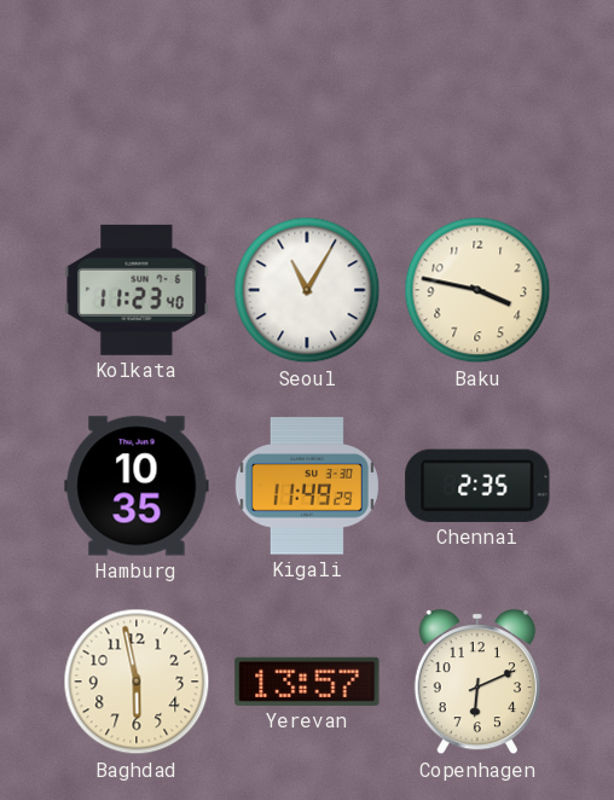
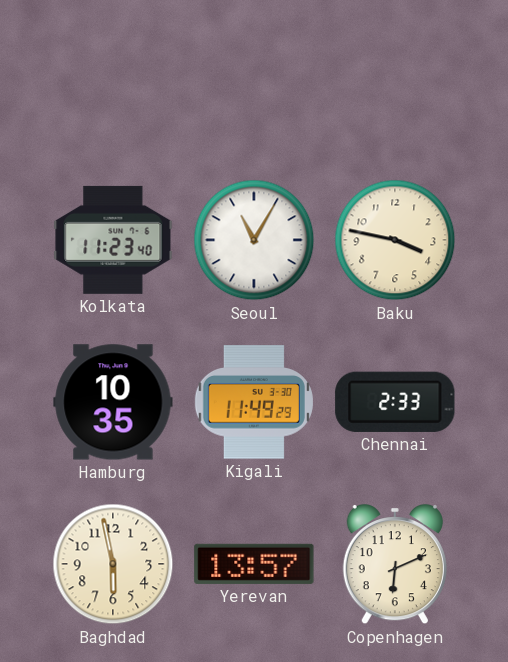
Chennai: 2:35 -> 2:33 (395, 402)
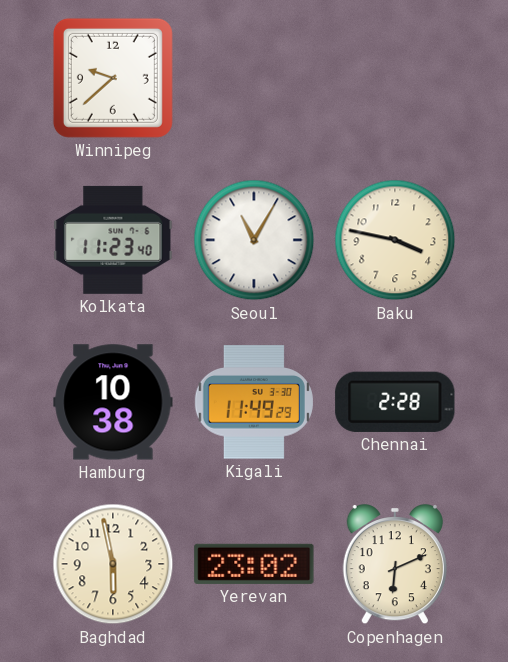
Winnipeg: none -> 9:38 (113, 78)
Hamburg: 10:35 -> 10:38 (113, 402)
Chennai: 2:33 -> 2:28 (395, 402)
Yerevan: 13:57 -> 23:02 (254, 564)
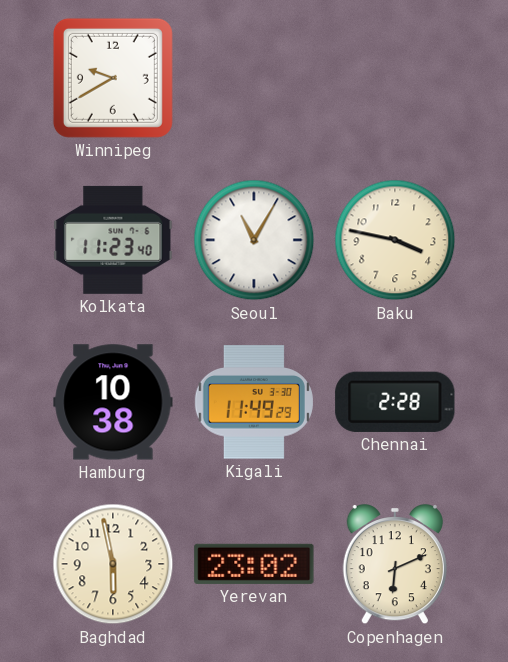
Winnipeg: 9:38 -> 9:40 (113, 78)
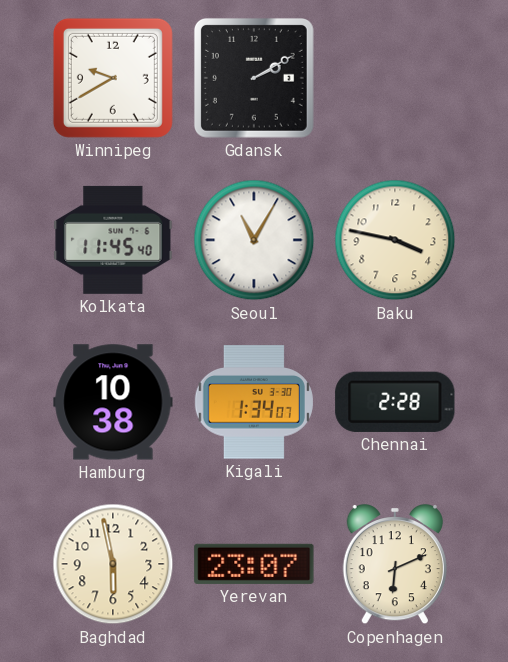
Gdansk: none -> 2:10 (254, 78)
Kolkata: 11:23 -> 11:45 (113, 240)
Kigali: 11:49 -> 1:34 (254, 402)
Yerevan: 23:02 -> 23:07 (254, 564)
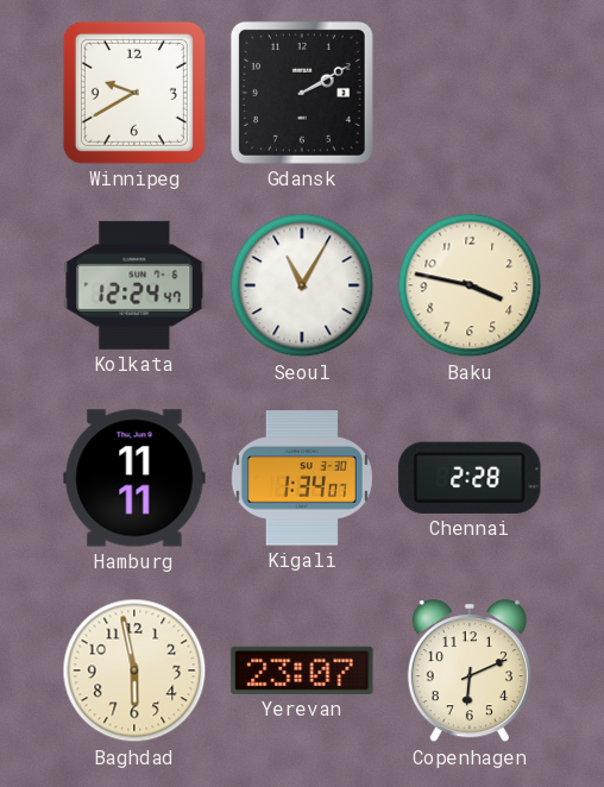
Kolkata: 11:45 -> 12:24 (134, 285)
Hamburg: 10:38 -> 11:11 (134, 478)
